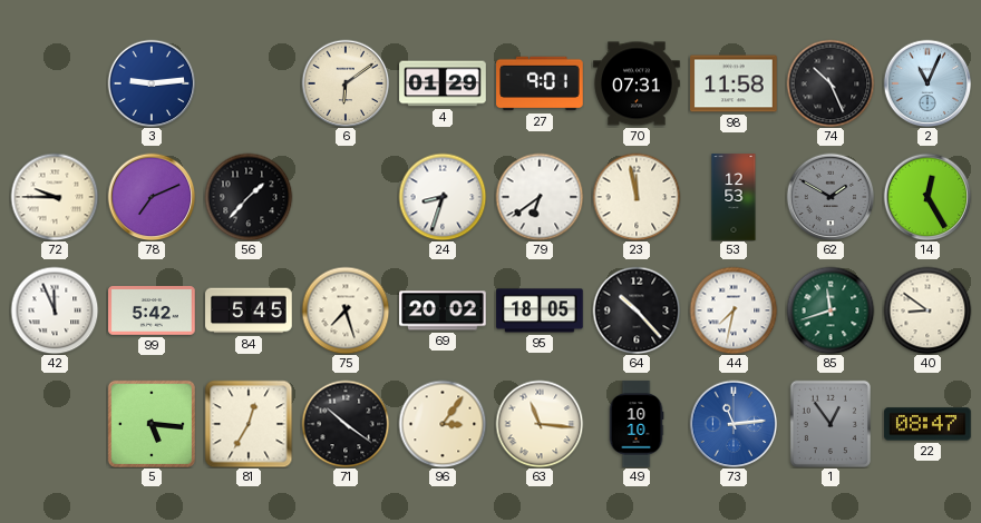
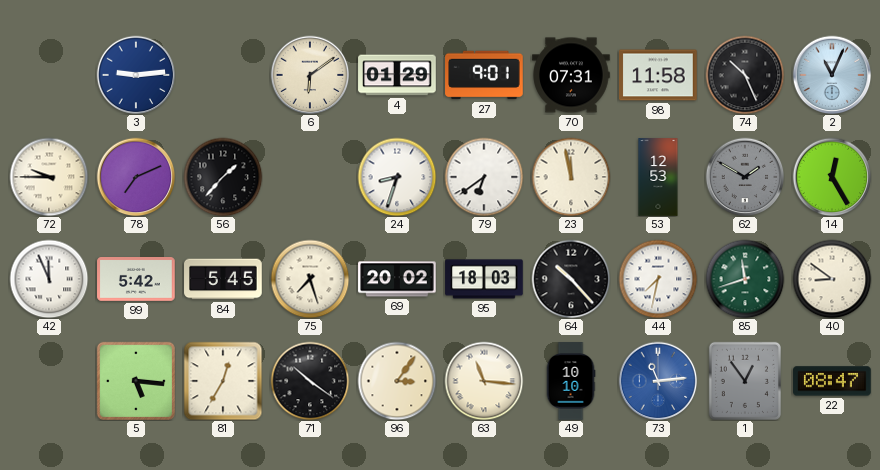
95: 18:05 -> 18:03 (484, 279)
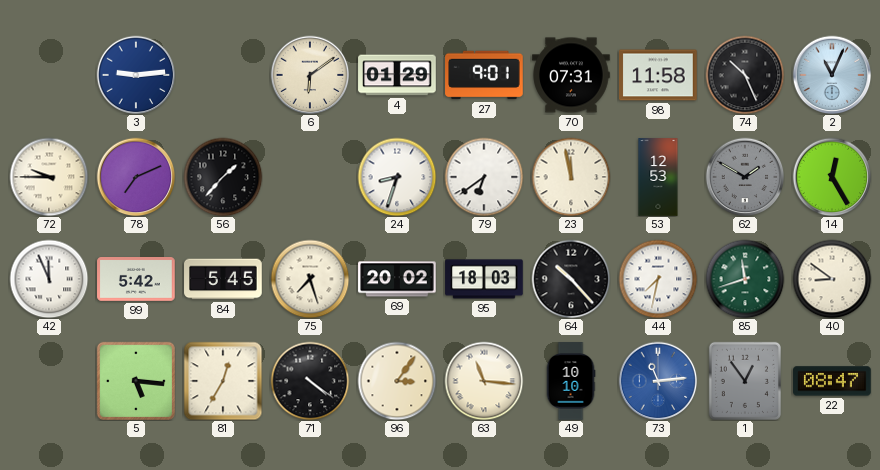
71: 10:21 -> 4:21 (310, 381)
